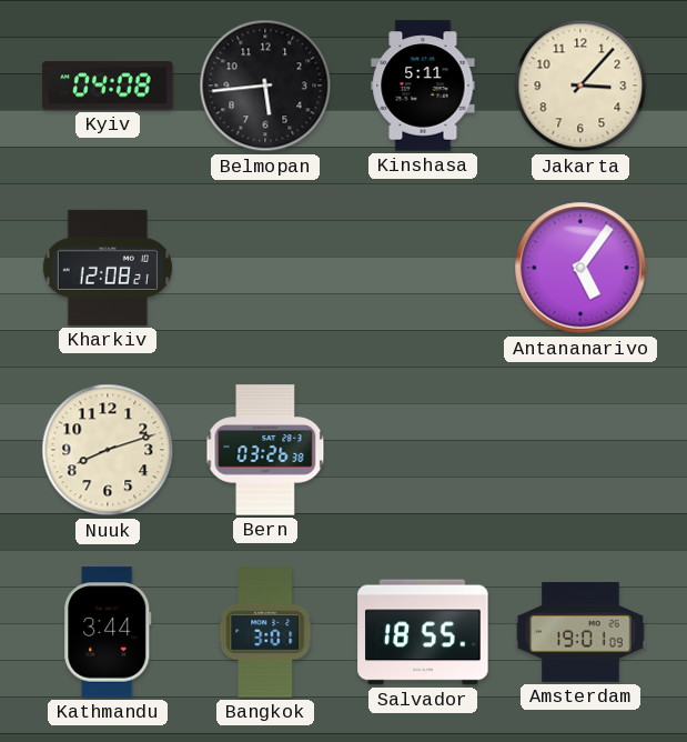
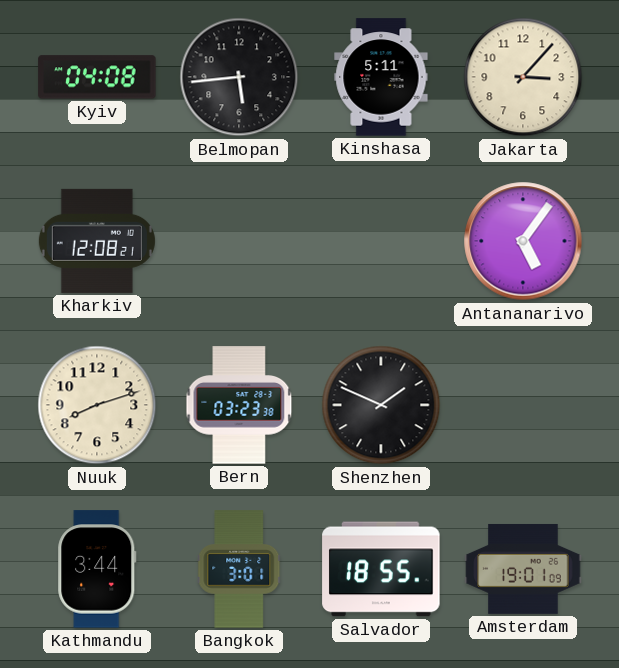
Bern: 03:26 -> 03:23 (239, 405)
Shenzhen: none -> 1:49 (381, 405)
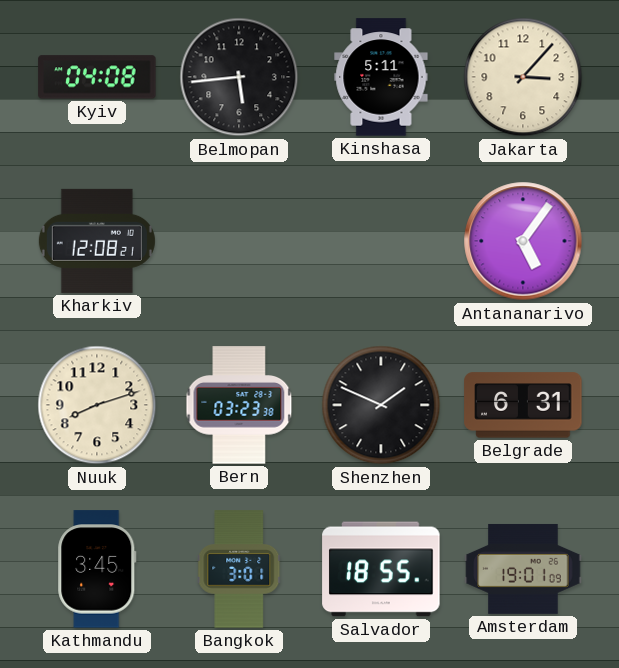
Belgrade: none -> 6:31 (523, 405)
Kathmandu: 3:44 -> 3:45 (97, 569)
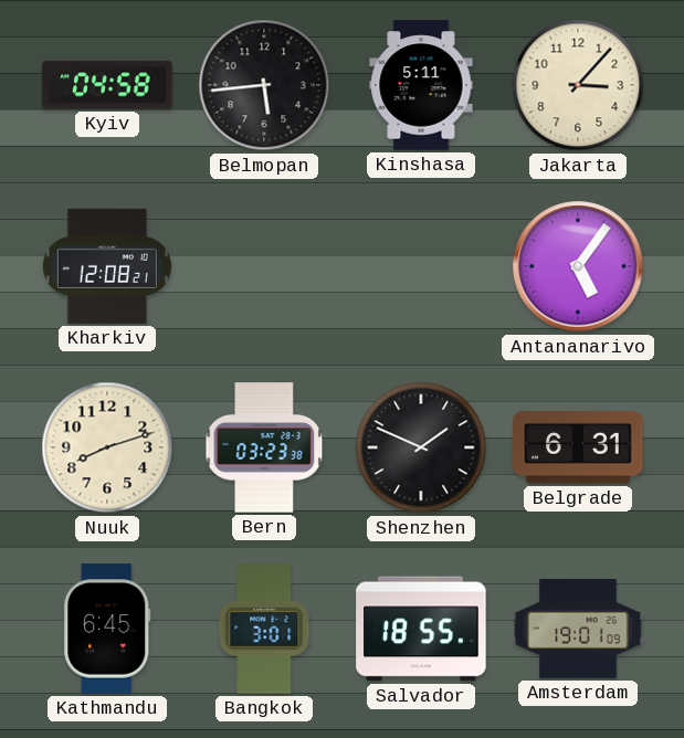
Kyiv: 04:08 -> 04:58 (107, 85)
Kathmandu: 3:45 -> 6:45 (107, 629)
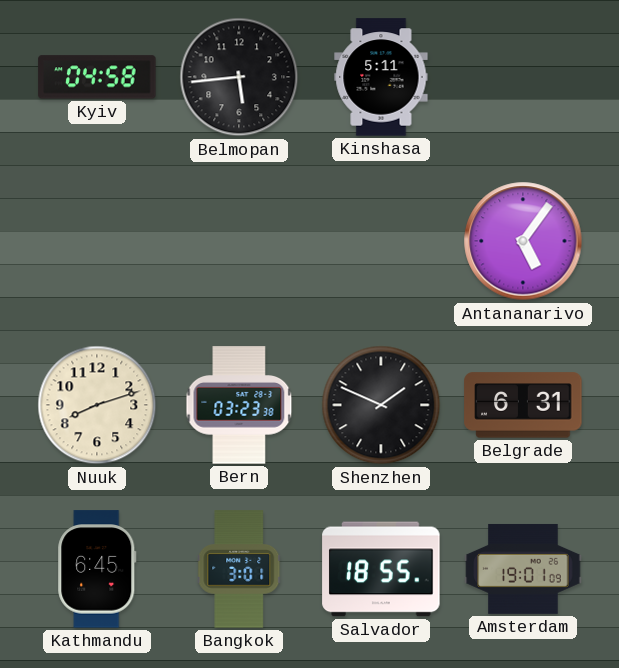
Jakarta: 3:07 -> none (578, 85)
Kharkiv: 12:08 -> none (107, 266)
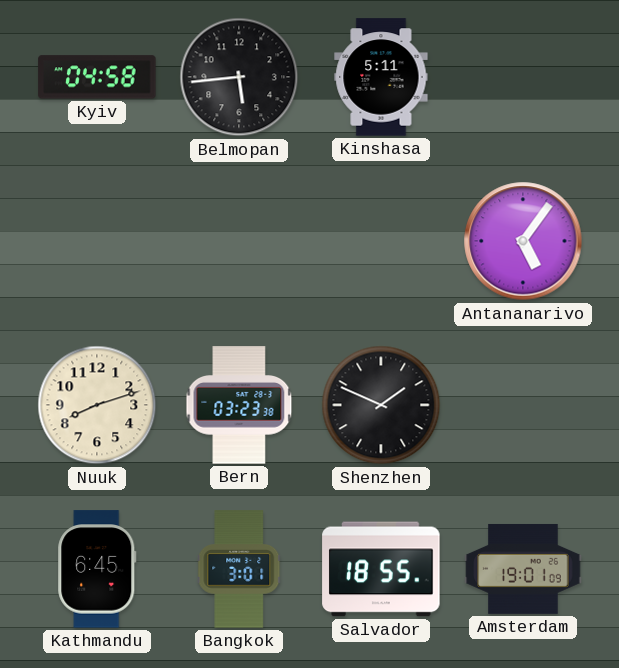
Belgrade: 6:31 -> none (523, 405)
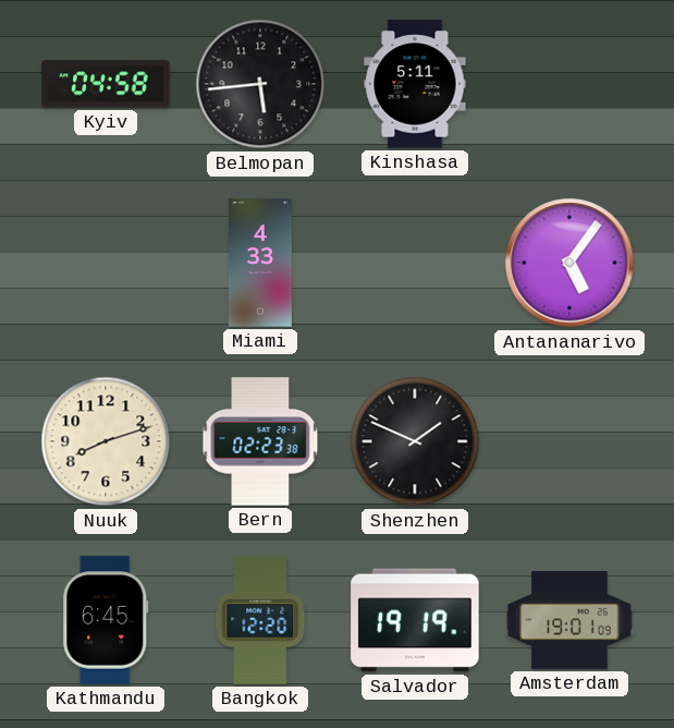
Miami: none -> 4:33 (260, 263)
Bern: 03:23 -> 02:23 (260, 441)
Bangkok: 3:01 -> 12:20 (260, 620)
Salvador: 18:55 -> 19:19 (415, 620)
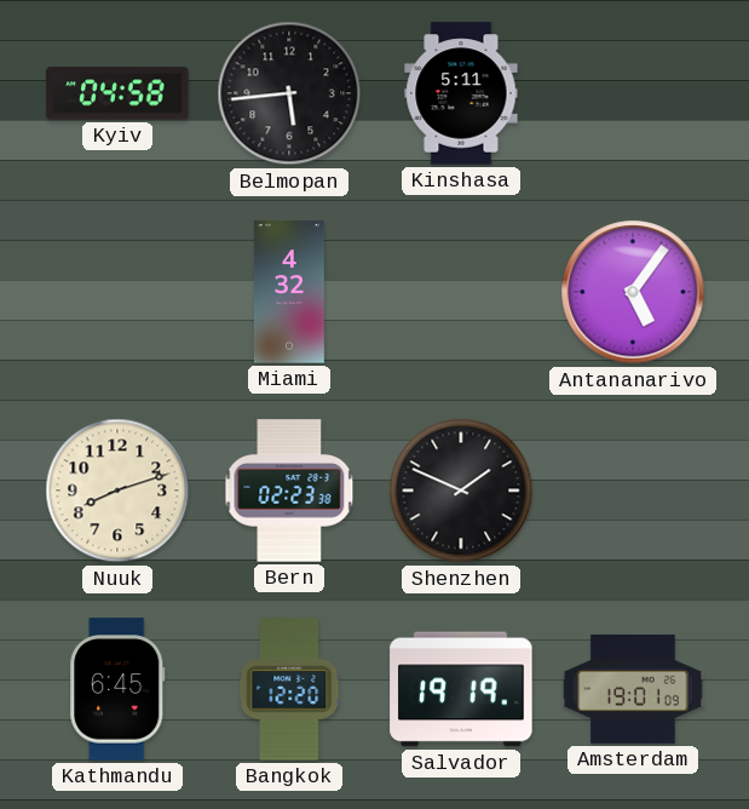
Miami: 4:33 -> 4:32 (289, 292)
